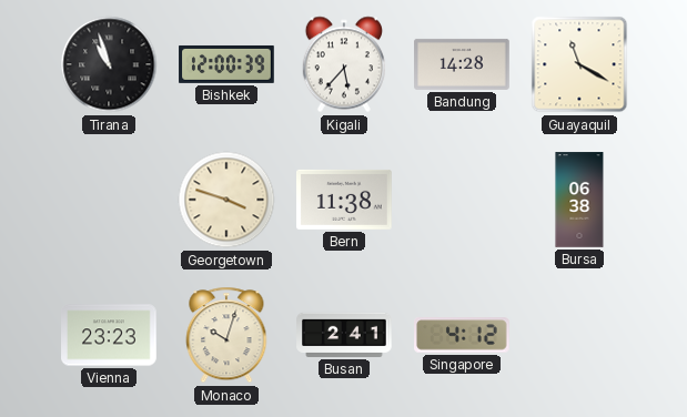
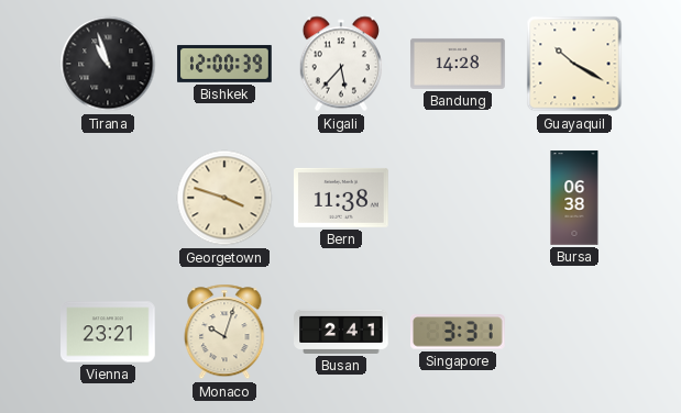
Guayaquil: 11:20 -> 10:20 (574, 64)
Vienna: 23:23 -> 23:21 (108, 332)
Singapore: 4:12 -> 3:31 (459, 332)
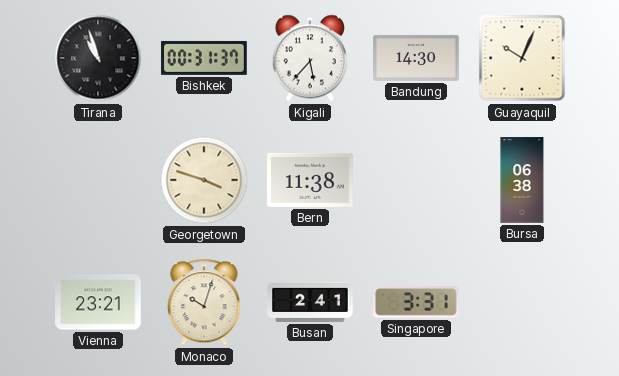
Bishkek: 12:00 -> 00:31 (204, 58)
Bandung: 14:28 -> 14:30 (416, 58)
Guayaquil: 10:20 -> 10:04 (522, 58)
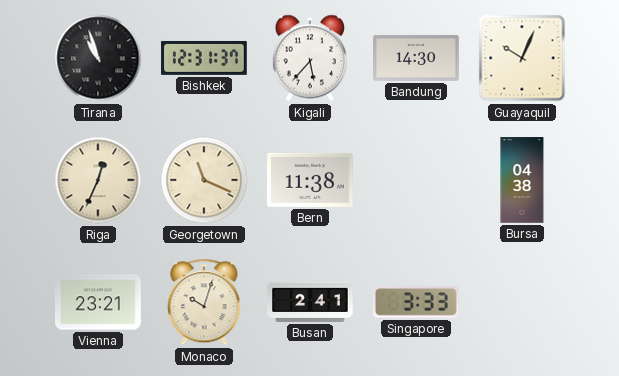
Bishkek: 00:31 -> 12:31 (204, 58)
Riga: none -> 12:34 (98, 180)
Georgetown: 3:48 -> 11:19 (204, 180)
Bursa: 06:38 -> 04:38 (522, 180)
Singapore: 3:31 -> 3:33 (417, 302)
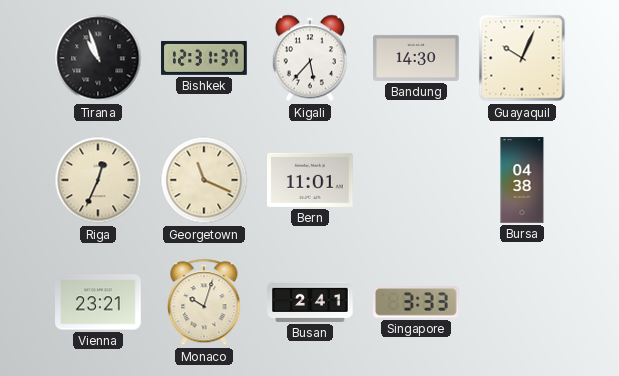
Bern: 11:38 -> 11:01 (311, 180)
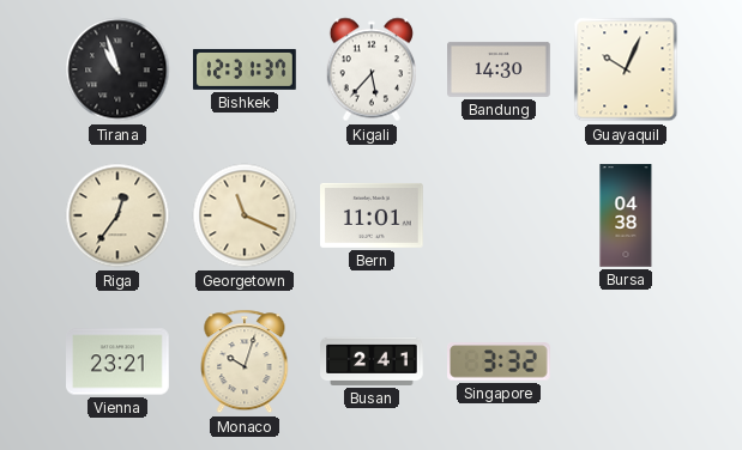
Riga: 12:34 -> 12:36 (117, 215)
Singapore: 3:33 -> 3:32 (500, 361)
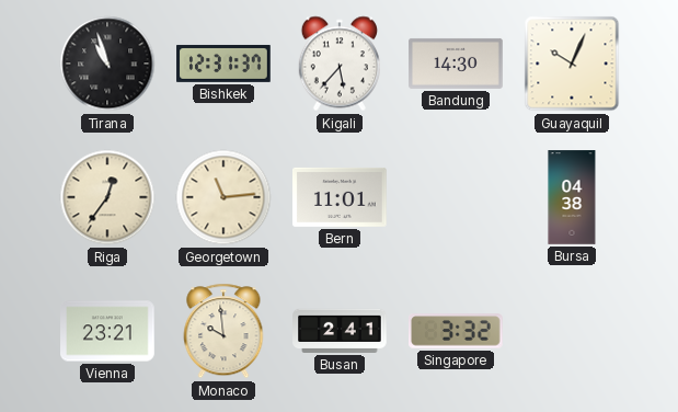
Georgetown: 11:19 -> 11:14 (223, 197)
Monaco: 10:03 -> 9:59 (223, 331)
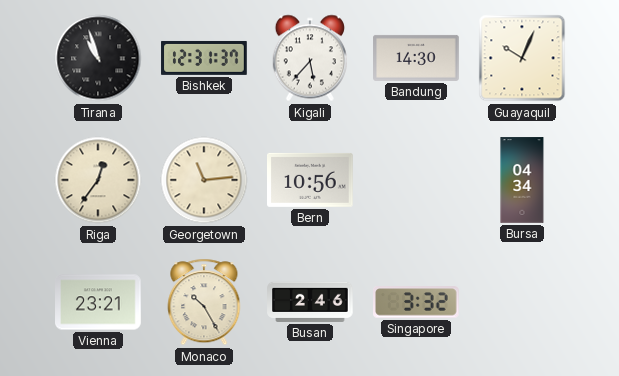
Bern: 11:01 -> 10:56 (311, 180)
Bursa: 04:38 -> 04:34 (522, 180)
Monaco: 9:59 -> 10:25 (204, 302)
Busan: 2:41 -> 2:46 (310, 302)
